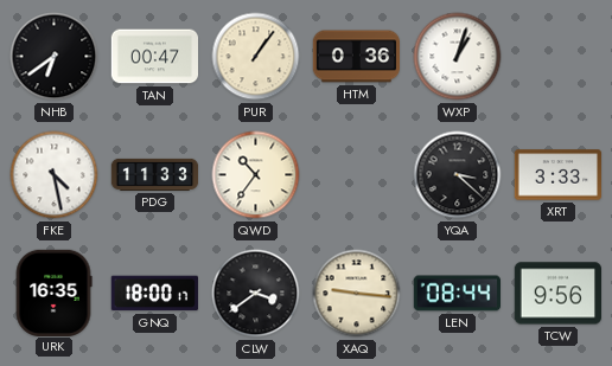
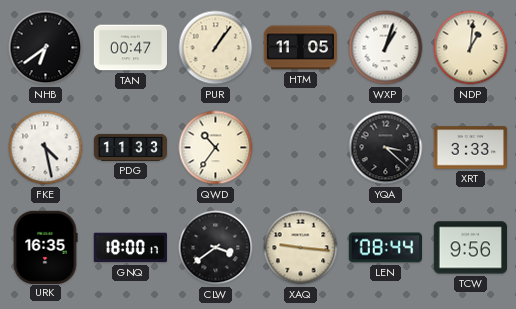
HTM: 0:36 -> 11:05 (301, 48)
NDP: none -> 1:01 (471, 48)
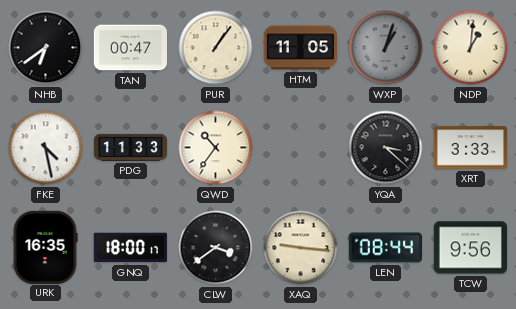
WXP dial: white -> grey (386, 48)
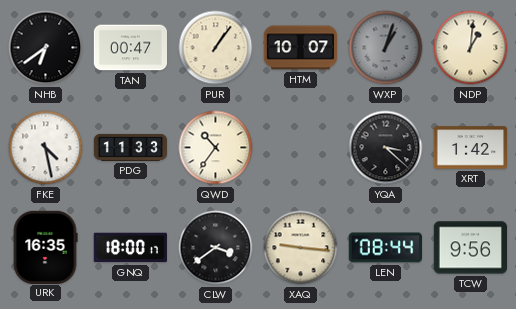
HTM: 11:05 -> 10:07 (301, 48)
XRT: 3:33 -> 1:42 (471, 148)
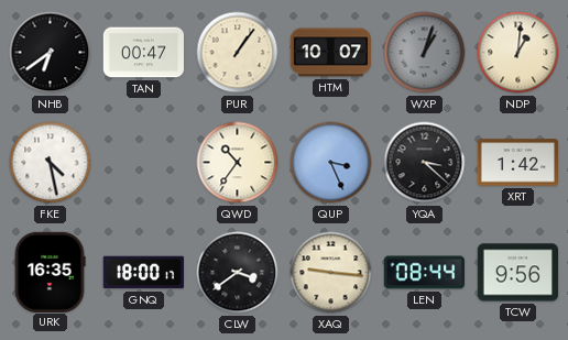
PDG: 11:33 -> none (131, 147)
QUP: none -> 3:26 (331, 163)
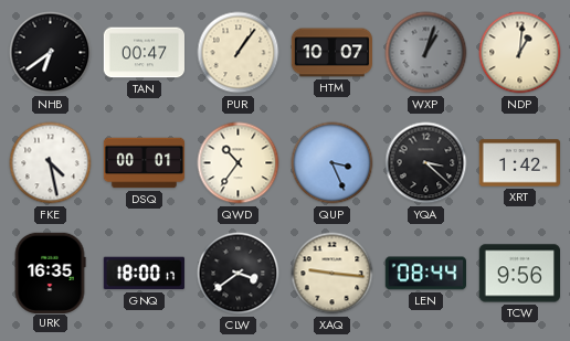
DSQ: none -> 00:01 (145, 163)
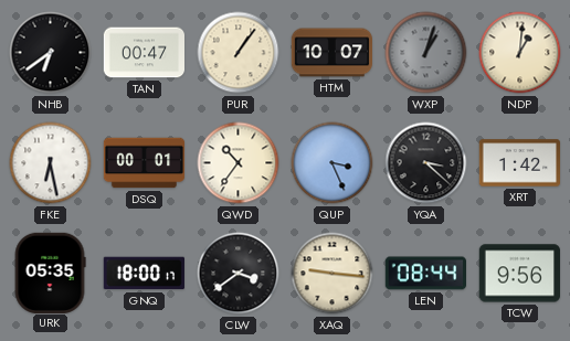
FKE: 4:28 -> 6:28 (51, 163)
URK: 16:35 -> 05:35 (50, 273)
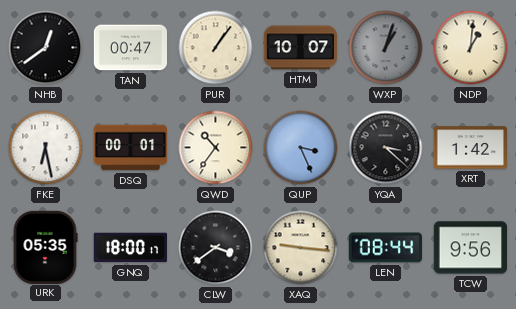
NHB: 6:39 -> 12:39 (46, 48)
